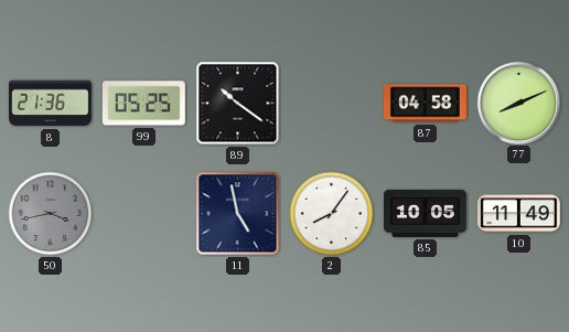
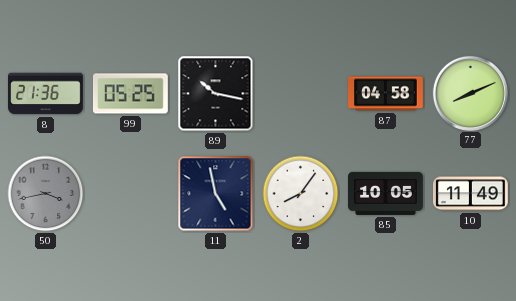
89: 10:21 -> 10:17 (216, 94)
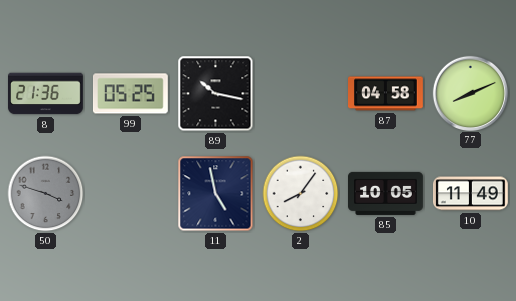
50: 3:43 -> 3:48 (46, 194)
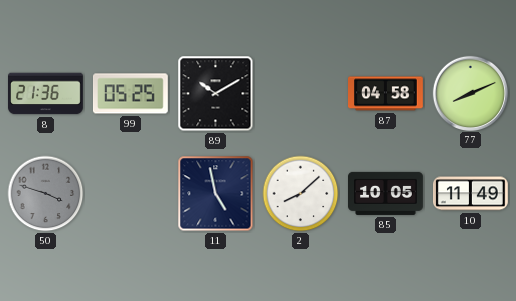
89: 10:17 -> 10:10 (216, 94)
2: 8:06 -> 8:08 (301, 194)
